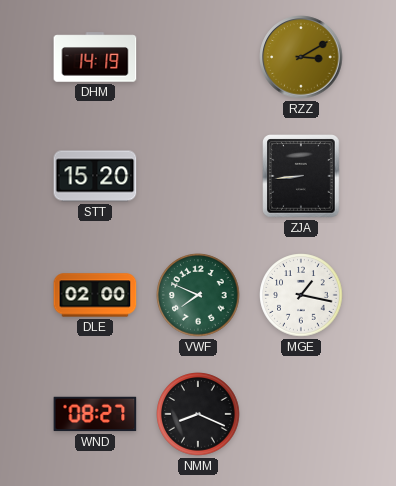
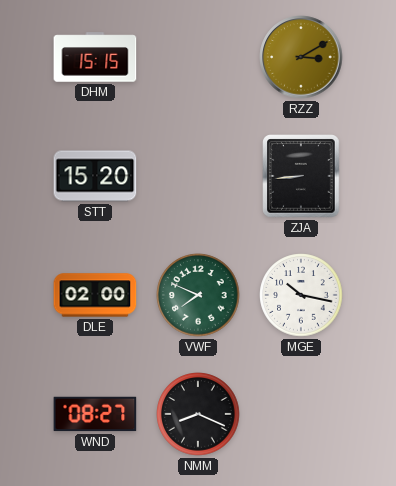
DHM: 14:19 -> 15:15 (95, 57)
MGE: 1:17 -> 10:17 (301, 295)
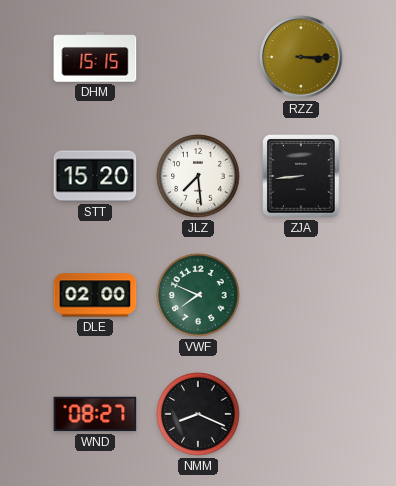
RZZ: 3:10 -> 3:15 (301, 57)
JLZ: none -> 7:29 (198, 176)
MGE: 10:17 -> none (301, 295)
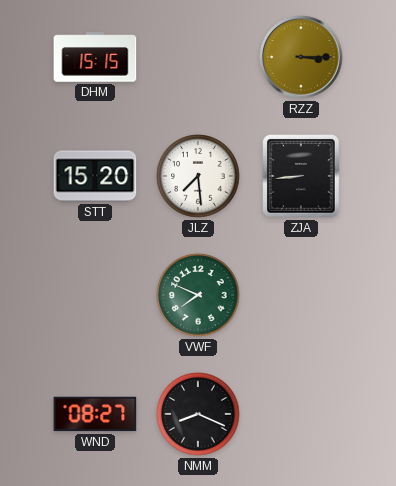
DLE: 02:00 -> none (95, 295)
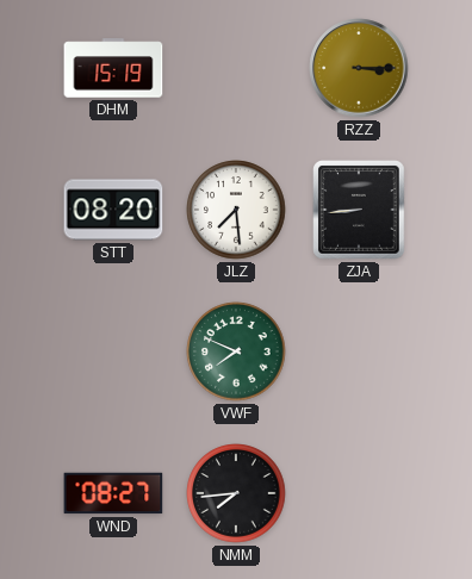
DHM: 15:15 -> 15:19 (113, 68)
STT: 15:20 -> 08:20 (113, 210)
NMM: 8:19 -> 7:44 (236, 493)
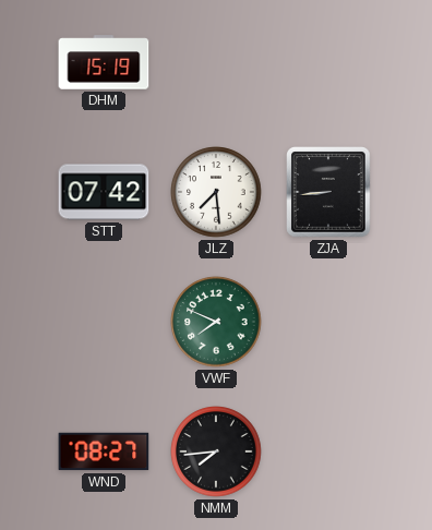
RZZ: 3:15 -> none (359, 68)
STT: 08:20 -> 07:42 (104, 192)
